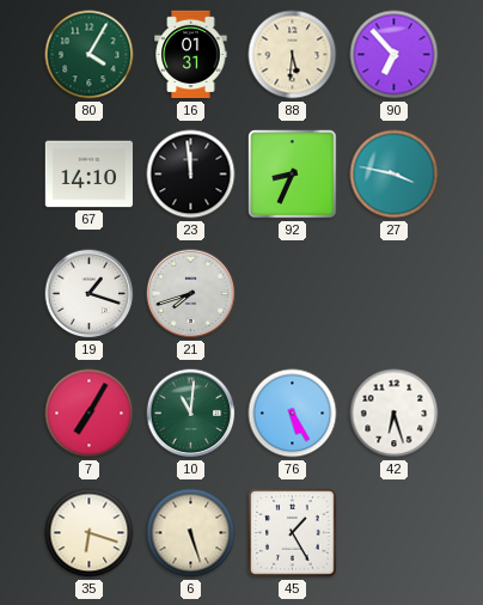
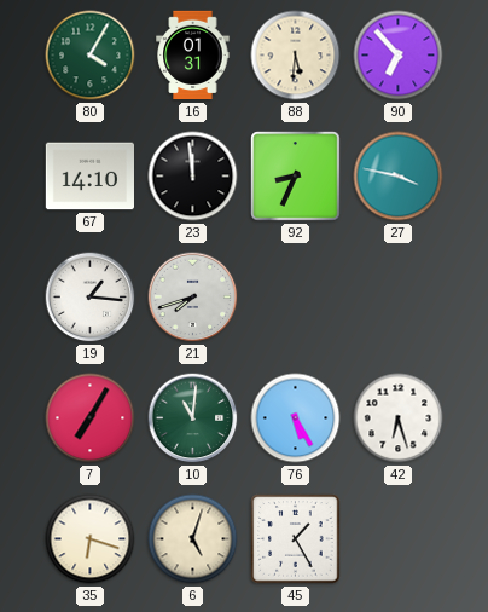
19: 1:18 -> 1:16 (91, 298)
6: 5:27 -> 5:03 (193, 539)
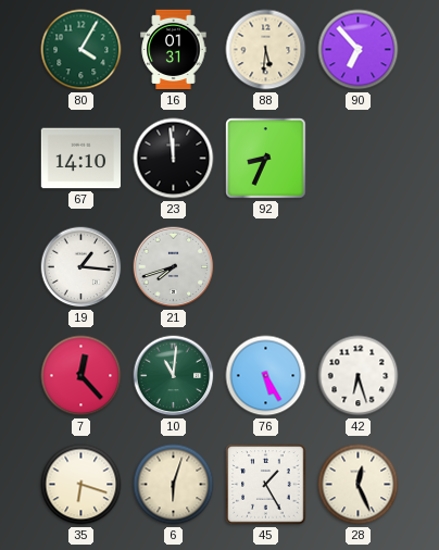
27: 3:47 -> none (399, 177)
7: 7:05 -> 12:23 (81, 376)
6: 5:03 -> 6:03 (174, 485)
28: none -> 12:26 (359, 485)
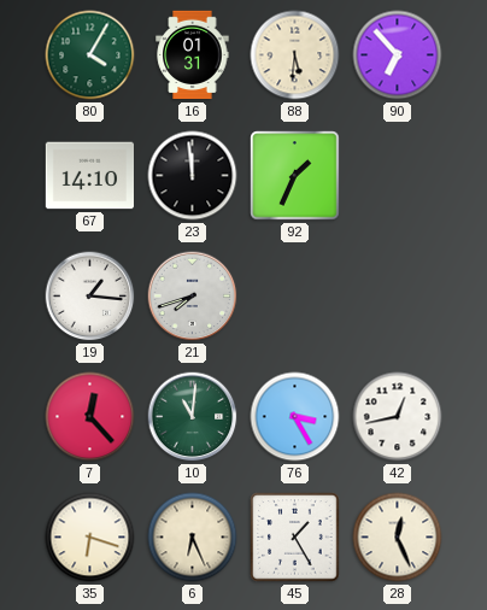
92: 8:34 -> 1:34 (295, 176)
76: 5:25 -> 3:25 (295, 417)
42: 6:27 -> 12:43 (398, 417)
6: 6:03 -> 6:26 (193, 538)
